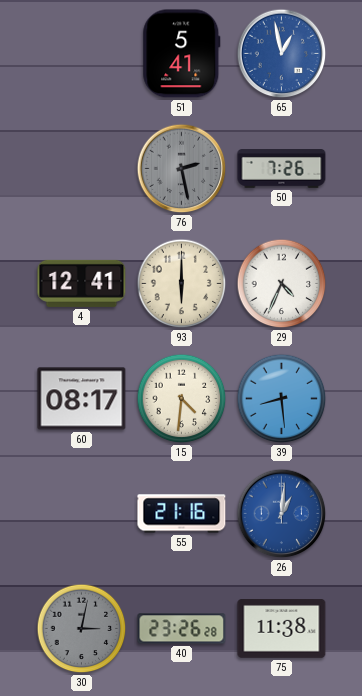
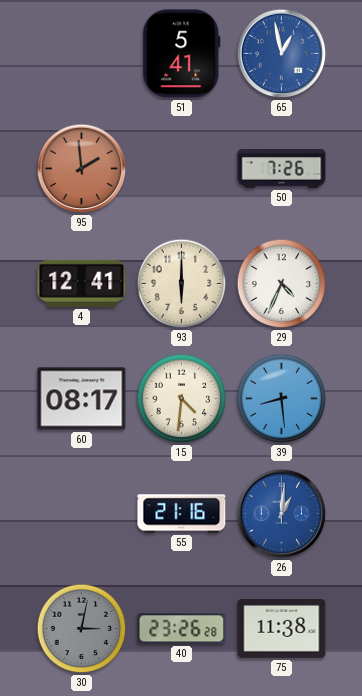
95: none -> 1:59 (82, 169)
76: 2:28 -> none (182, 169)
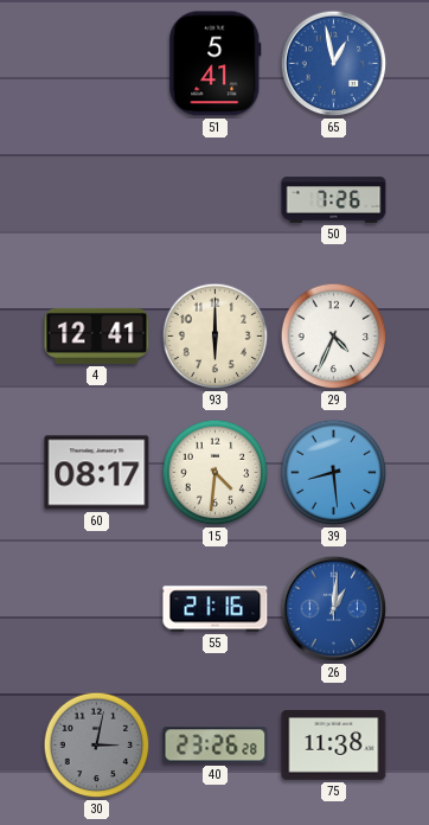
95: 1:59 -> none (82, 169)
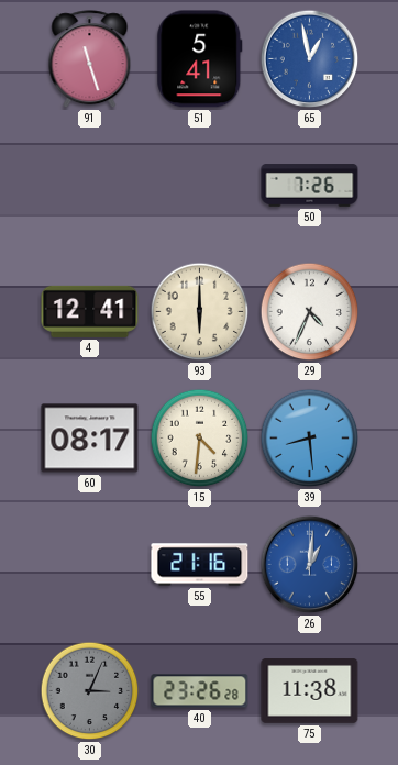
91: none -> 11:27 (90, 59)
30: 3:02 -> 3:04 (90, 691)
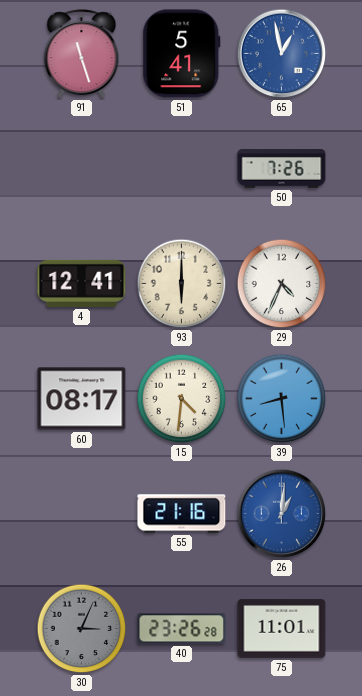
75: 11:38 -> 11:01 (282, 629)
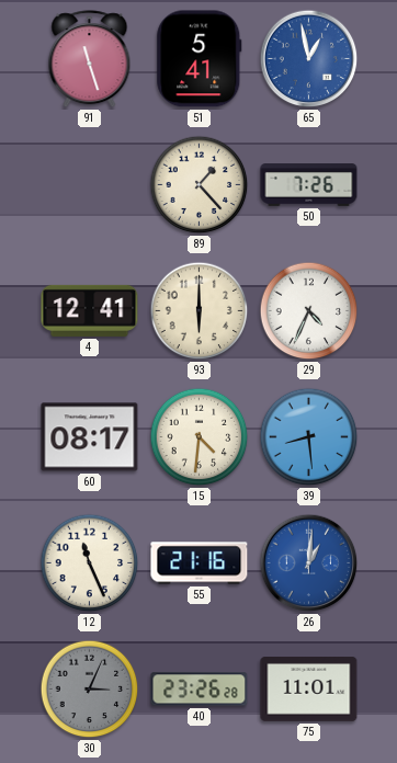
89: none -> 1:23 (200, 185)
12: none -> 11:26 (90, 563)
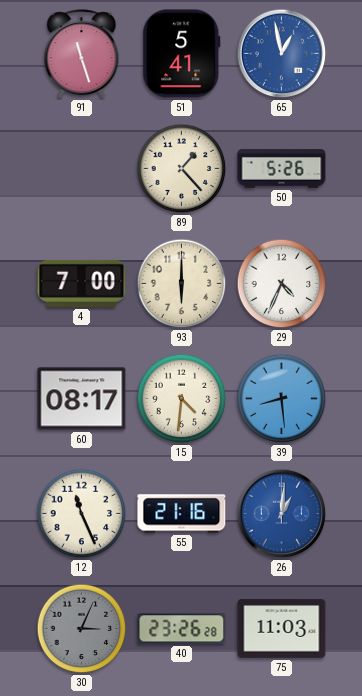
50: 7:26 -> 5:26 (282, 169)
4: 12:41 -> 7:00 (82, 283)
75: 11:01 -> 11:03 (282, 629)
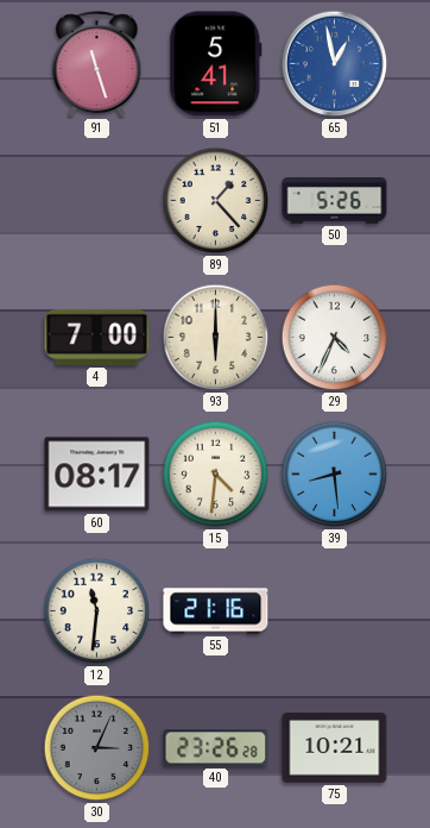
12: 11:26 -> 11:31 (97, 611)
26: 1:01 -> none (282, 514)
75: 11:03 -> 10:21 (335, 748)
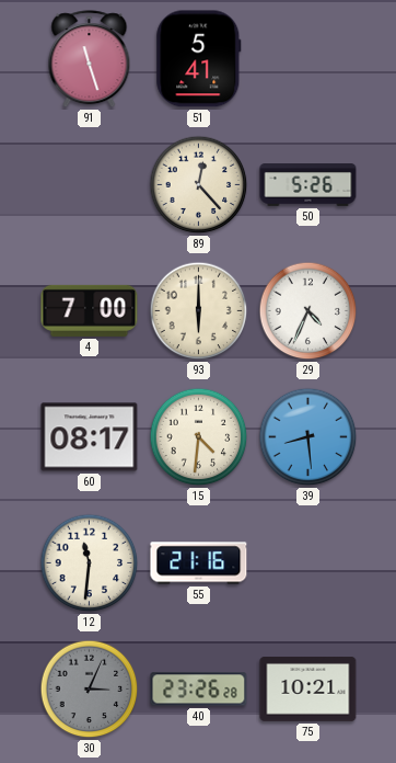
65: 12:58 -> none (335, 64)
89: 1:23 -> 12:23 (199, 185)
